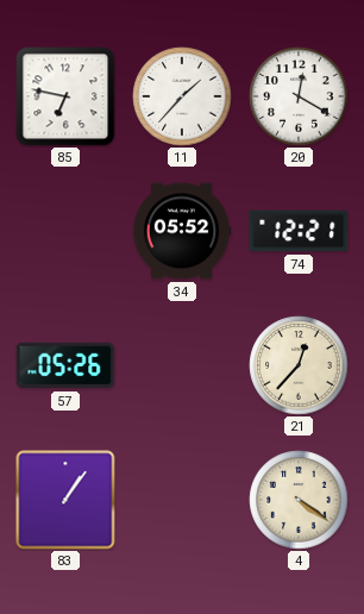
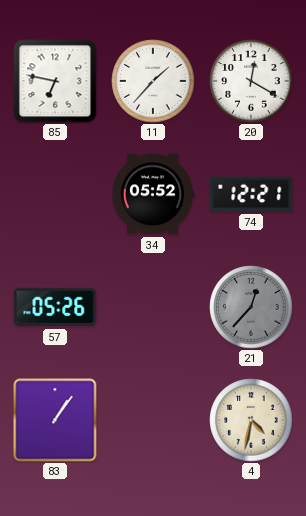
21 dial: cream -> grey (251, 307)
4: 4:21 -> 4:32 (251, 420)
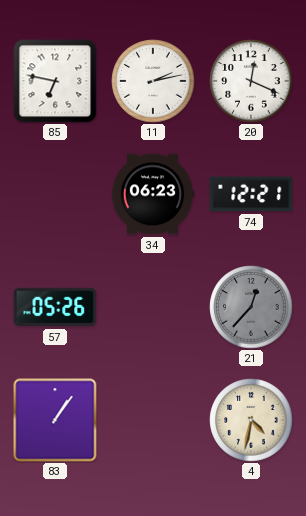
11: 1:37 -> 2:13 (153, 81)
20: 12:20 -> 12:19 (251, 81)
34: 05:52 -> 06:23 (153, 194)
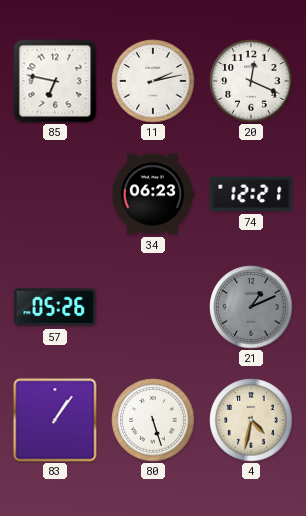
21: 12:37 -> 1:11 (251, 307)
80: none -> 5:27 (153, 420)
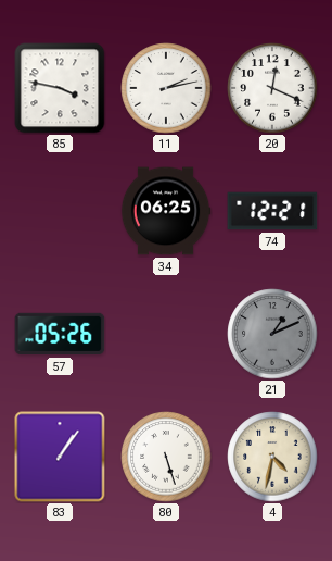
85: 6:47 -> 3:47 (60, 88)
34: 06:23 -> 06:25 (166, 211)
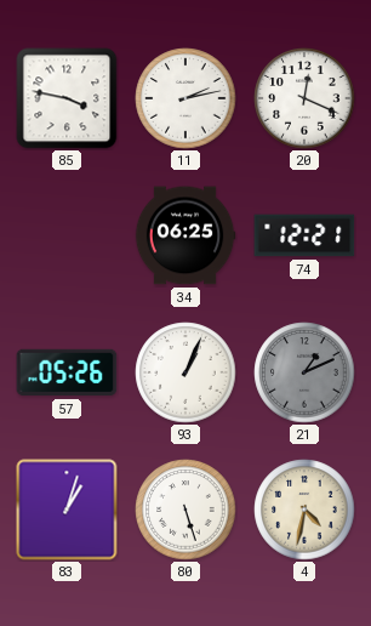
93: none -> 1:04 (185, 372)
83: 1:06 -> 1:03 (67, 510)
